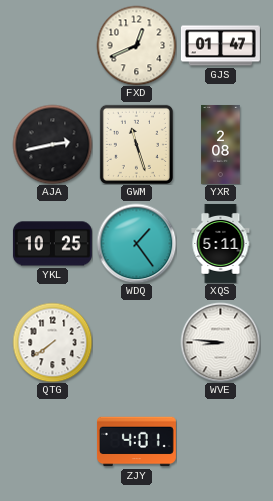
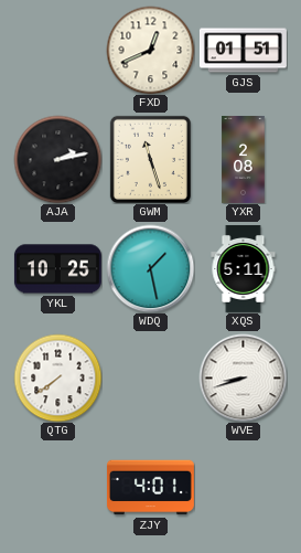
GJS: 01:47 -> 01:51 (243, 51)
AJA: 2:43 -> 2:13 (57, 159)
WDQ: 1:24 -> 1:28 (150, 268)
WVE: 8:46 -> 8:42 (243, 377)
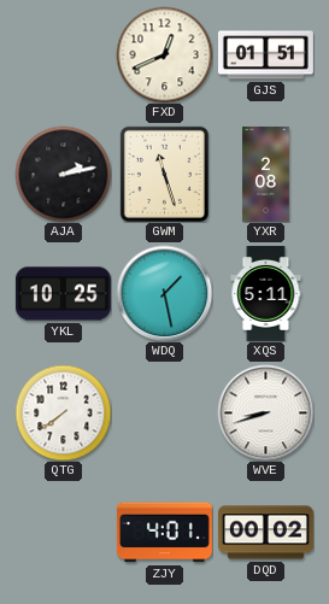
DQD: none -> 00:02 (265, 533)
